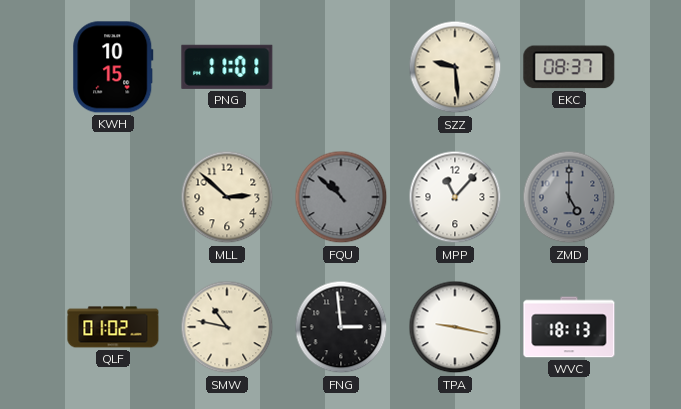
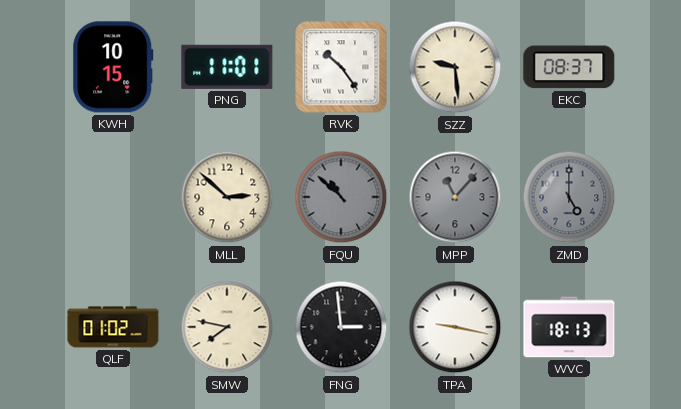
RVK: none -> 10:24 (341, 67)
MPP dial: white -> grey (455, 197)
SMW: 10:47 -> 7:47 (227, 327)
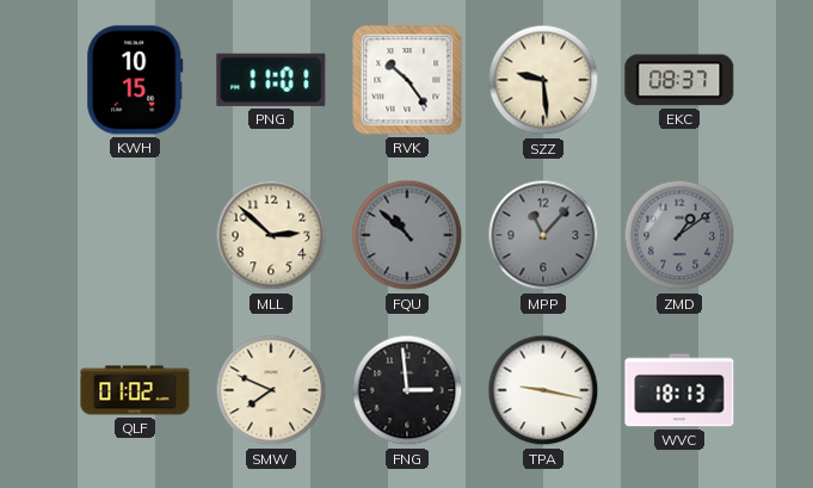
ZMD: 5:00 -> 1:09 (679, 235)
SMW: 7:47 -> 7:49 (271, 390)
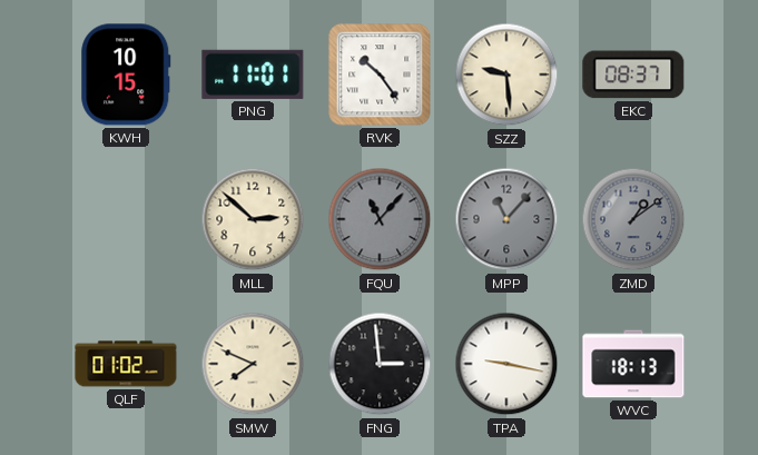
FQU: 10:52 -> 11:07 (380, 219)
